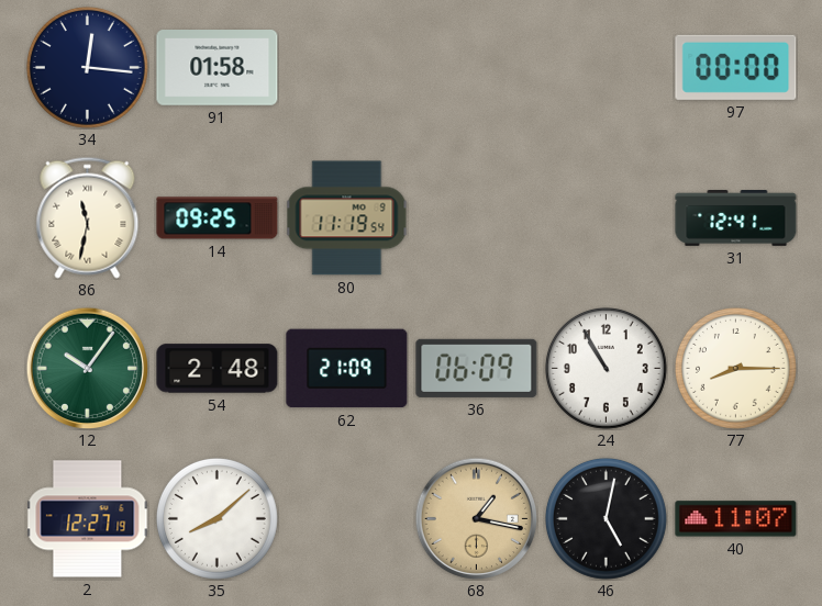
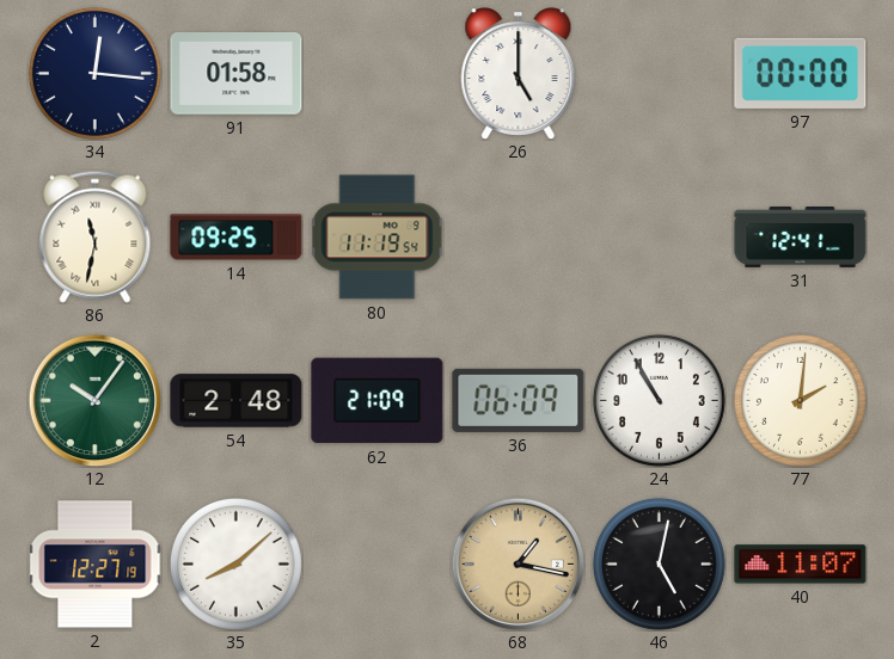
26: none -> 5:00 (519, 74)
77: 8:15 -> 2:01 (800, 400)
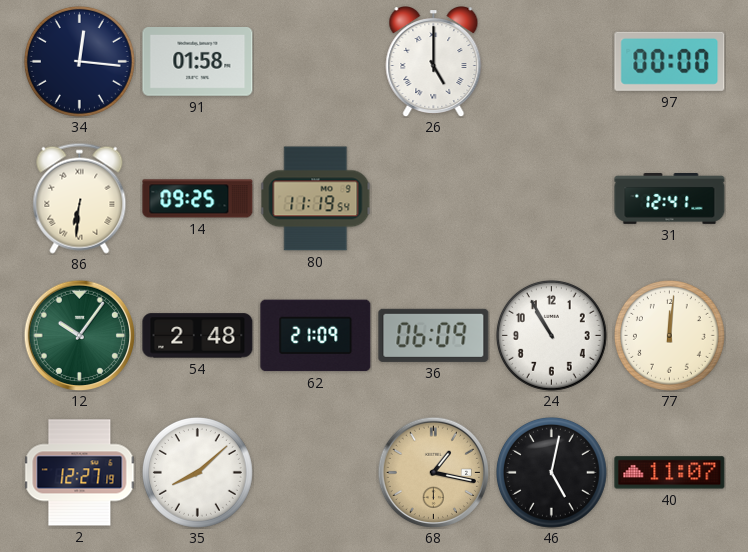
86: 11:32 -> 6:31 (80, 198)
77: 2:01 -> 12:01 (669, 335)
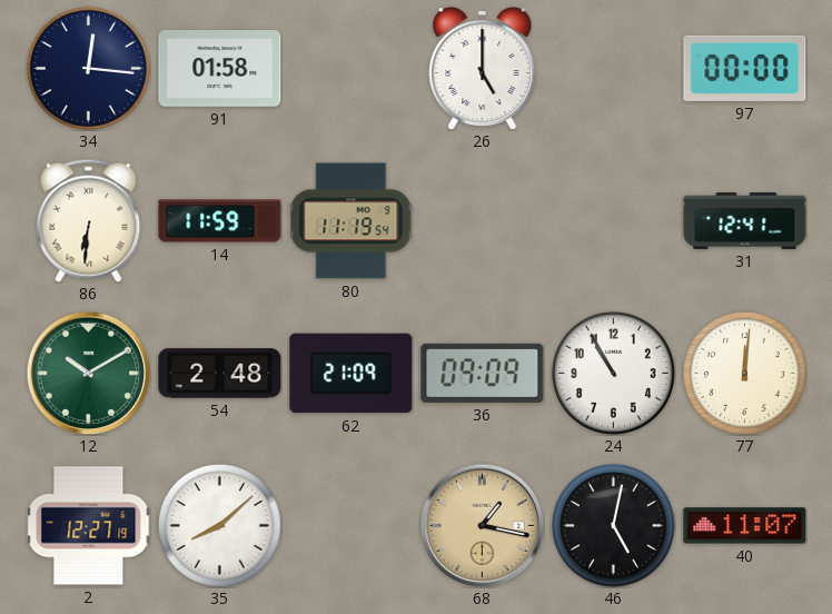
14: 09:25 -> 11:59 (220, 221)
12: 10:06 -> 10:10 (88, 373)
36: 06:09 -> 09:09 (483, 373)
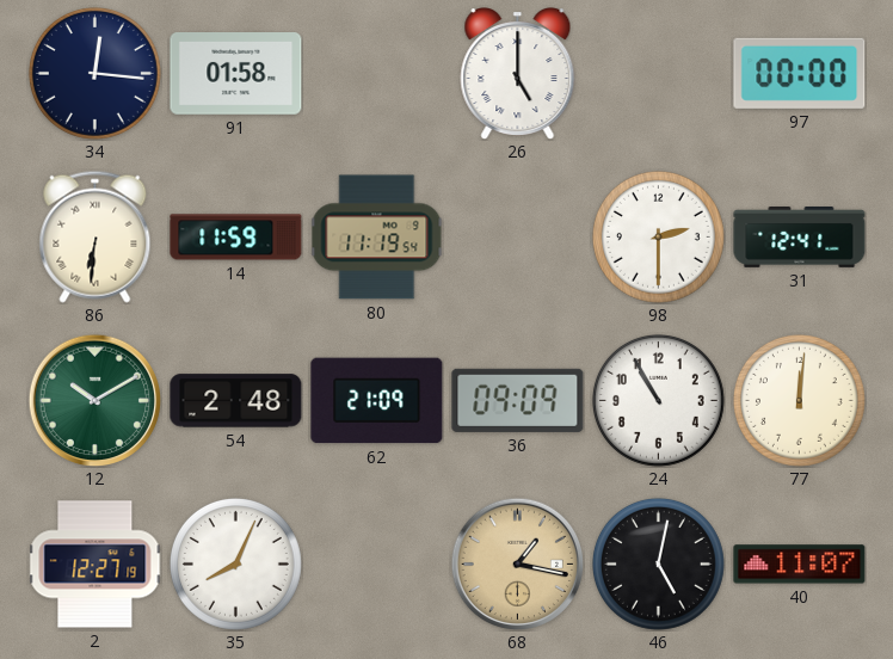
98: none -> 2:30 (658, 236)
35: 8:08 -> 8:04 (235, 563)
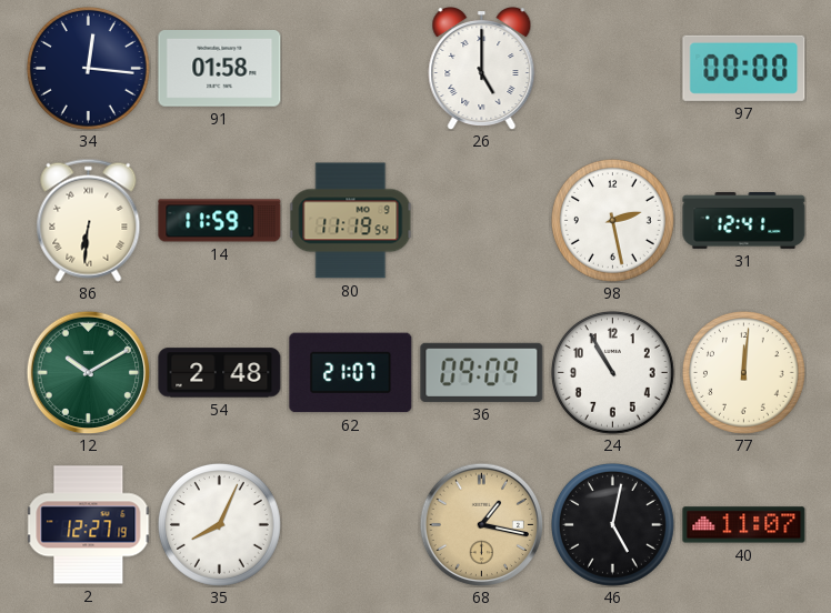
98: 2:30 -> 2:28 (612, 220)
62: 21:09 -> 21:07 (351, 373)
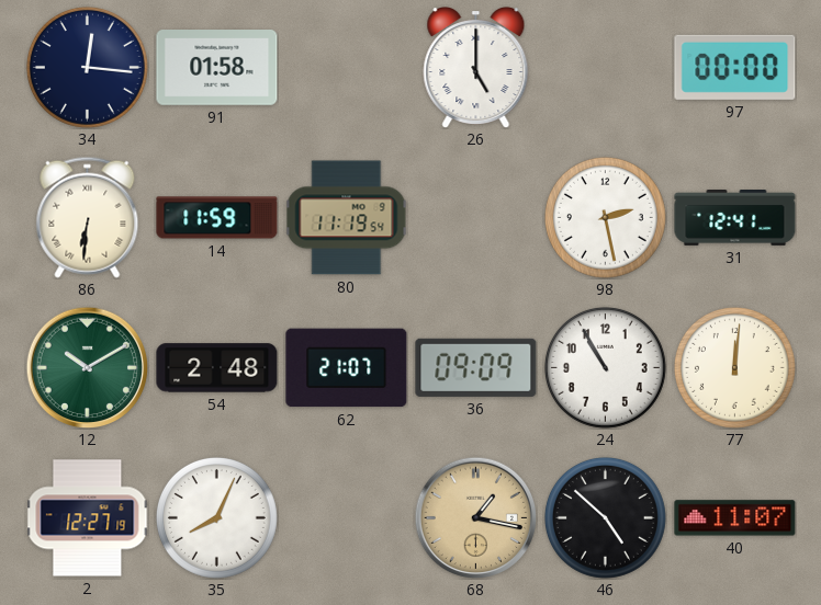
46: 5:02 -> 4:52 (605, 517)
